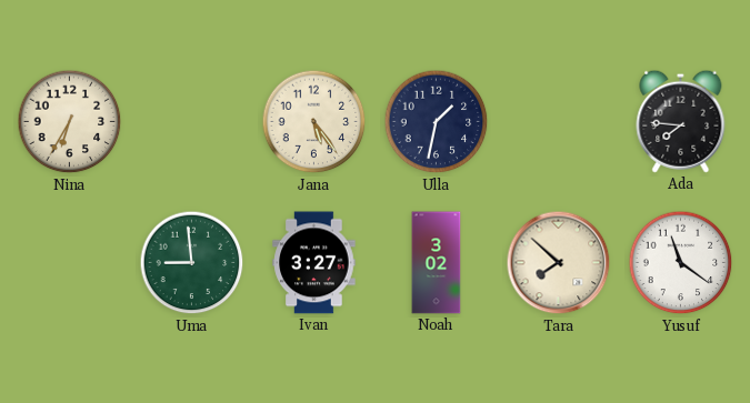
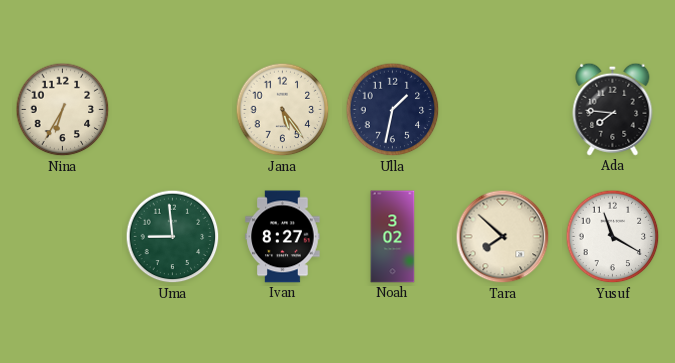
Ivan: 3:27 -> 8:27 (283, 237)
Yusuf: 11:21 -> 11:20 (613, 237)
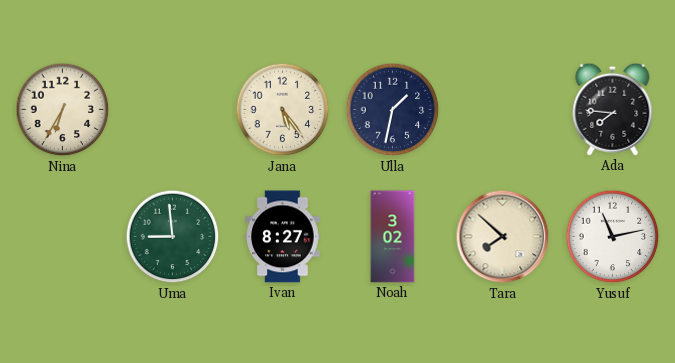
Yusuf: 11:20 -> 11:13 (613, 237)
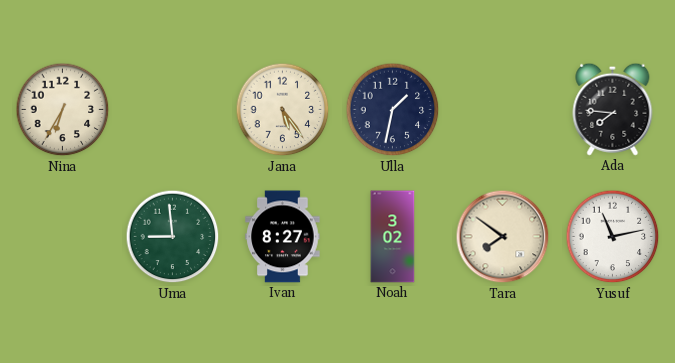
Tara: 7:52 -> 7:51 (503, 237)
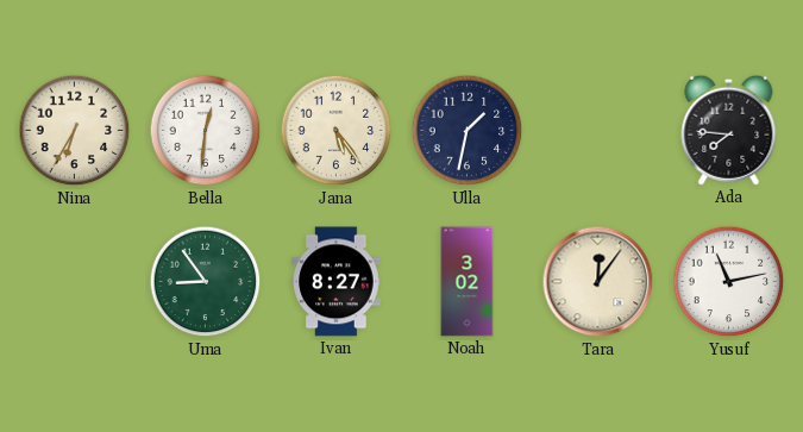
Bella: none -> 12:31 (206, 131)
Uma: 8:59 -> 8:54 (206, 282)
Tara: 7:51 -> 12:06 (598, 282)
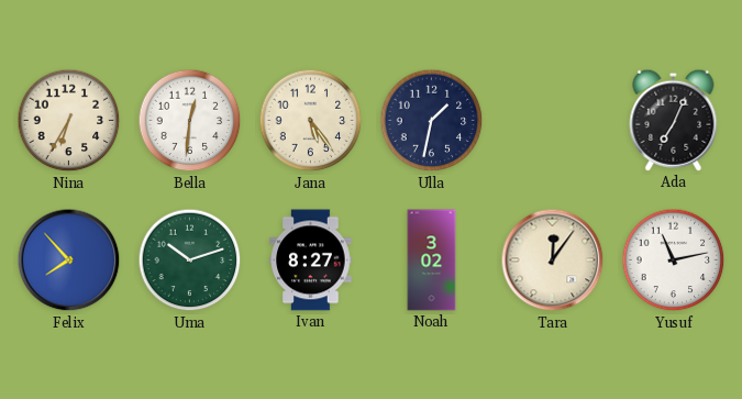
Ada: 7:46 -> 7:04 (674, 120)
Felix: none -> 7:53 (69, 261)
Uma: 8:54 -> 10:12 (190, 261)
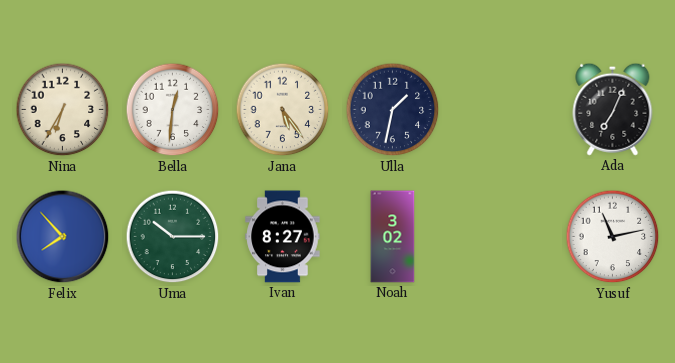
Uma: 10:12 -> 10:15 (173, 237)
Tara: 12:06 -> none (553, 261)
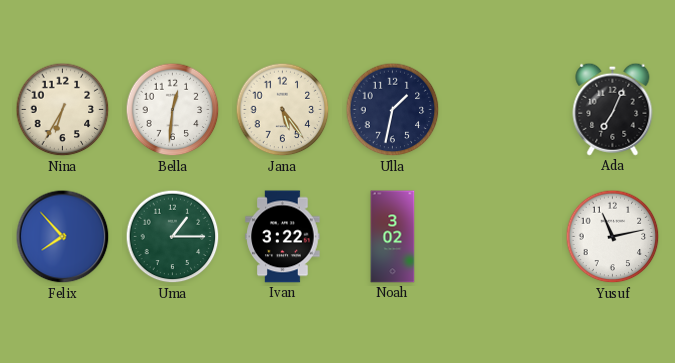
Uma: 10:15 -> 1:15 (173, 237)
Ivan: 8:27 -> 3:22 (283, 237)
